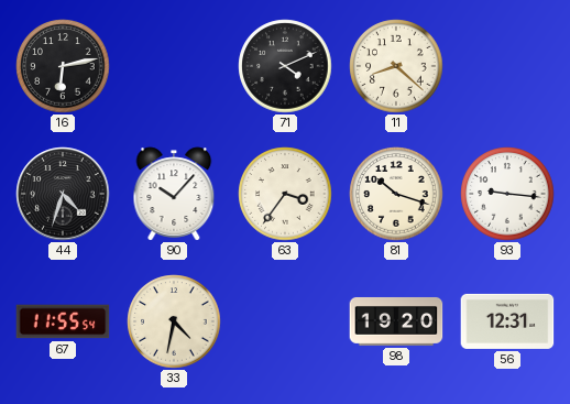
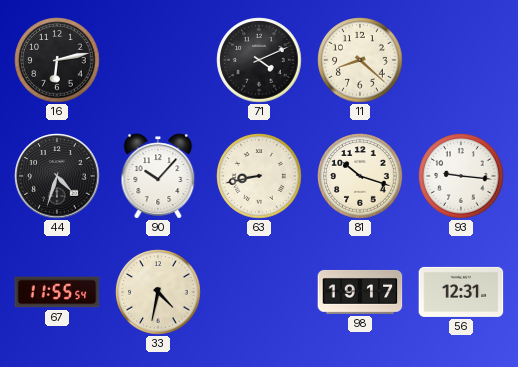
63: 3:36 -> 8:43 (259, 176)
98: 19:20 -> 19:17 (360, 292)
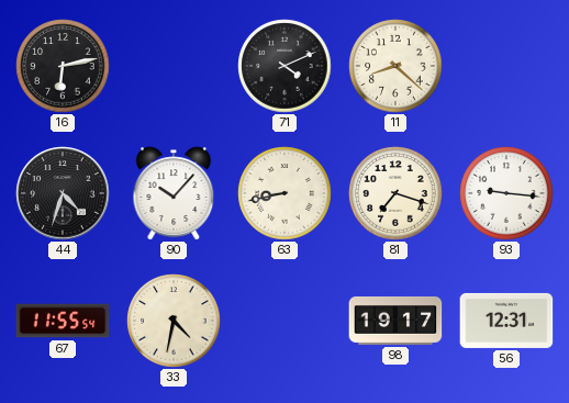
81: 10:18 -> 7:18 (395, 193)
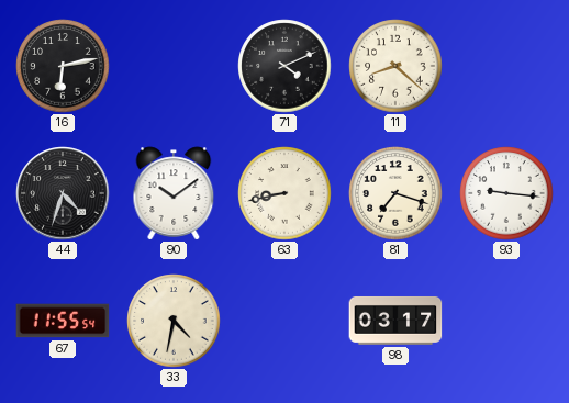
90: 10:07 -> 10:09 (174, 193)
98: 19:17 -> 03:17 (395, 321)
56: 12:31 -> none (506, 321)
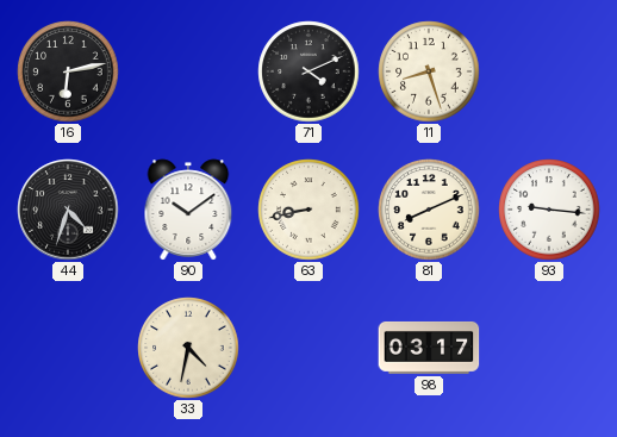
11: 8:22 -> 8:27 (429, 71)
81: 7:18 -> 8:11 (429, 210)
67: 11:55 -> none (63, 321)
